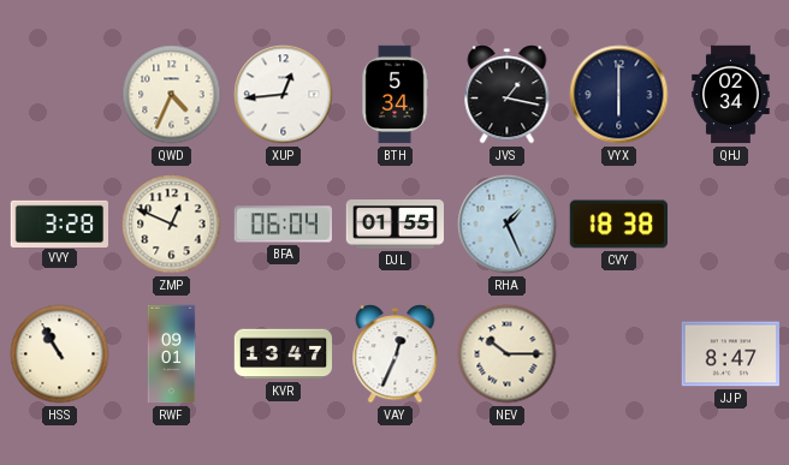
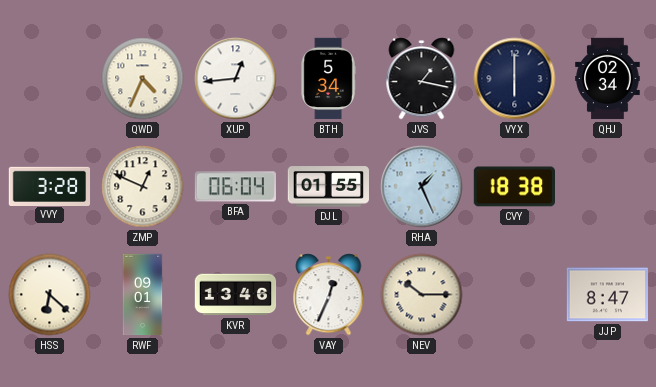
HSS: 10:55 -> 6:22 (50, 295)
KVR: 13:47 -> 13:46 (236, 295)
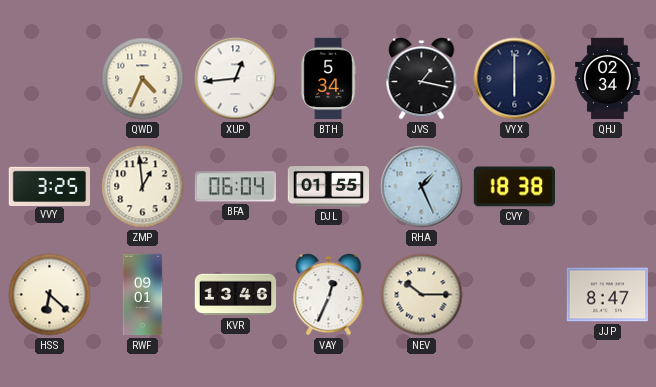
VVY: 3:28 -> 3:25 (50, 186)
ZMP: 12:49 -> 12:59 (143, 187)
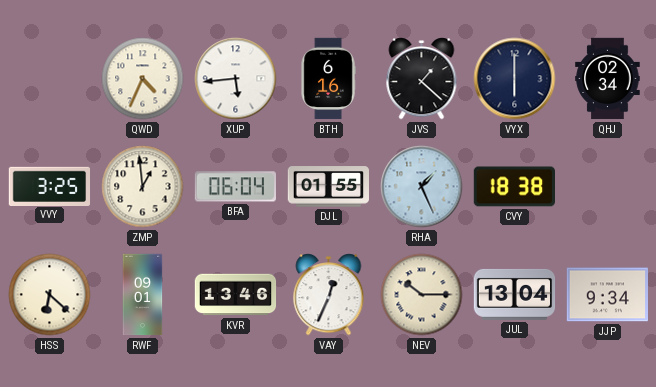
XUP: 12:44 -> 5:44 (236, 79)
BTH: 5:34 -> 6:16 (328, 79)
JVS: 1:17 -> 1:22 (422, 79)
JUL: none -> 13:04 (515, 294)
JJP: 8:47 -> 9:34 (607, 295)
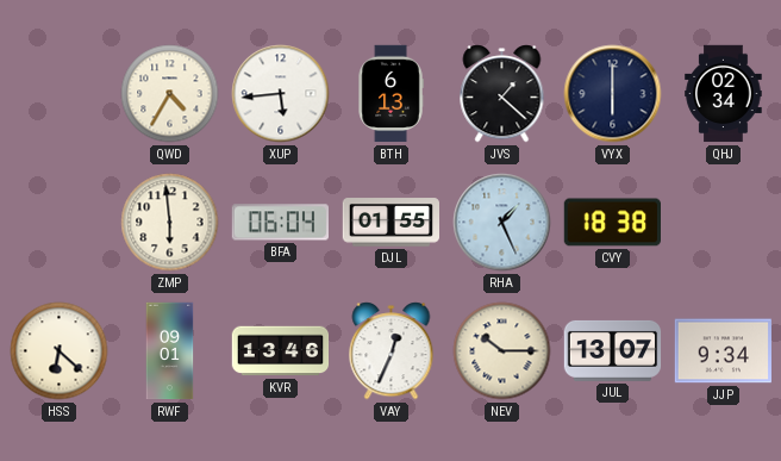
QWD: 4:34 -> 4:35 (170, 94)
BTH: 6:16 -> 6:13 (390, 94)
VVY: 3:25 -> none (50, 186)
ZMP: 12:59 -> 5:59 (170, 223)
JUL: 13:04 -> 13:07 (613, 350)
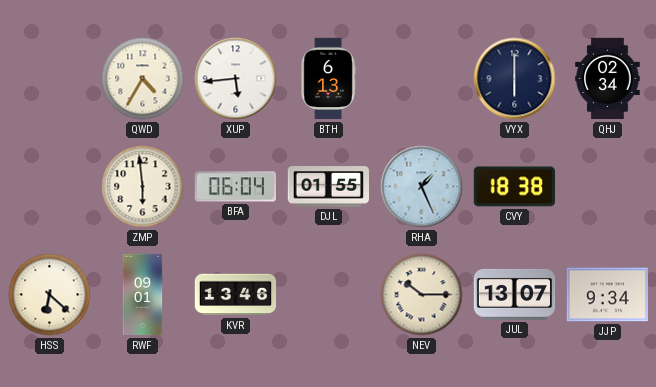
JVS: 1:22 -> none (502, 94)
VAY: 12:34 -> none (392, 351)
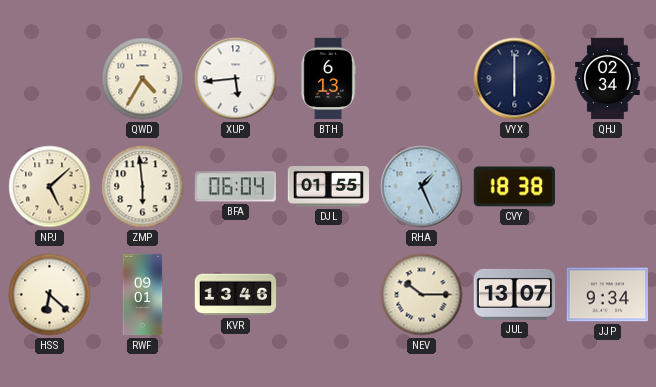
NPJ: none -> 5:08 (50, 187)
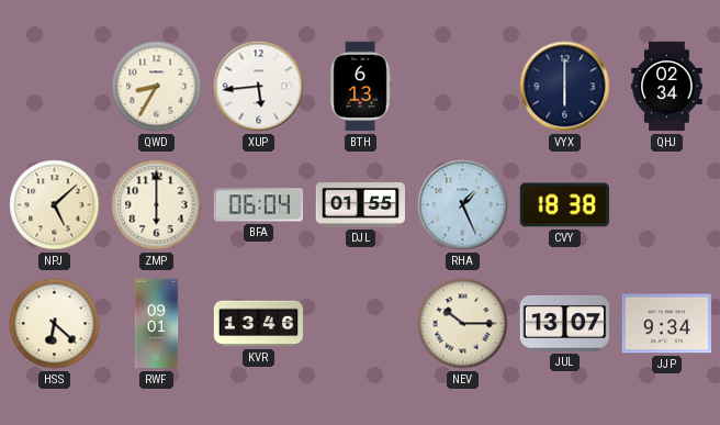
QWD: 4:35 -> 8:35 (157, 87)
ZMP: 5:59 -> 6:00 (157, 205)
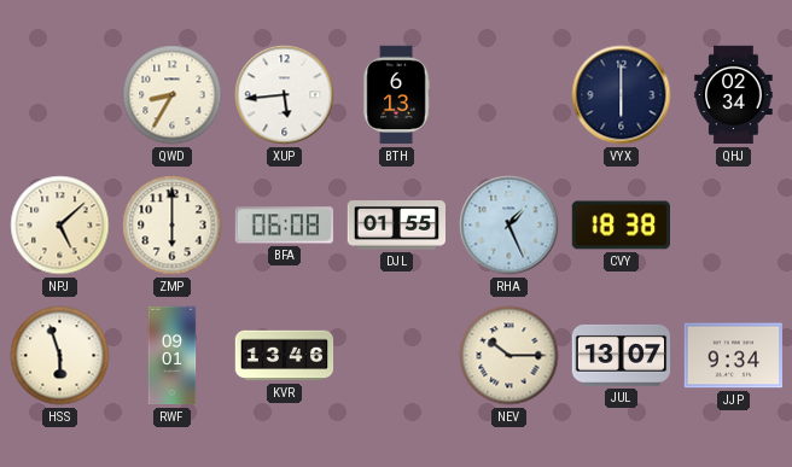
BFA: 06:04 -> 06:08 (284, 226)
HSS: 6:22 -> 5:57 (60, 356)
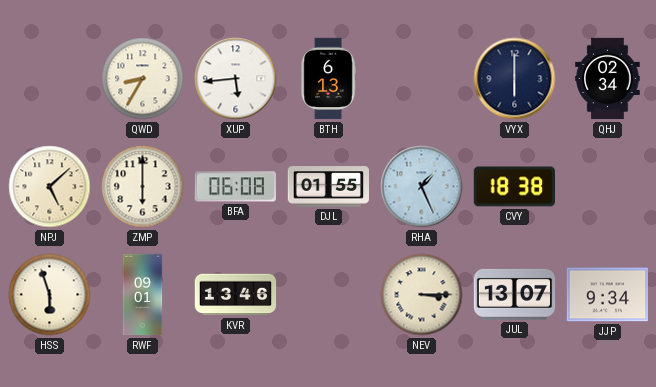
NEV: 10:15 -> 3:15 (422, 295)
